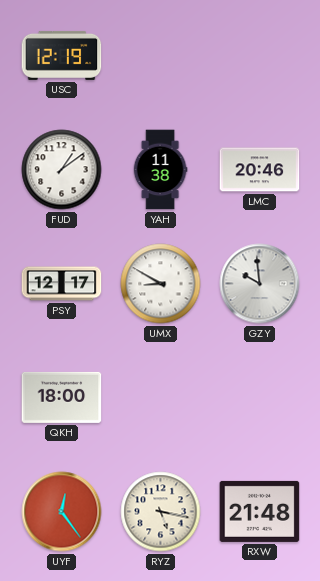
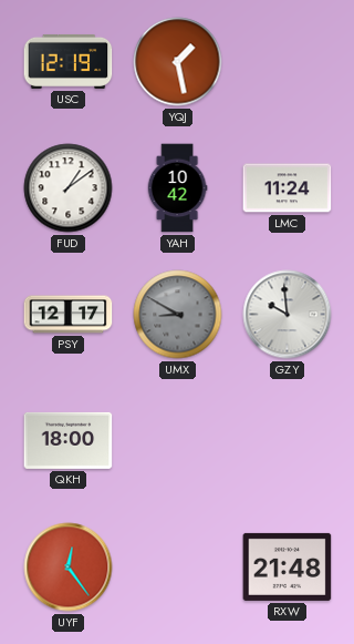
YQJ: none -> 1:28 (178, 62)
YAH: 11:38 -> 10:42 (177, 188)
LMC: 20:46 -> 11:24 (288, 188)
UMX dial: white -> grey (178, 315)
RYZ: 5:17 -> none (161, 512)
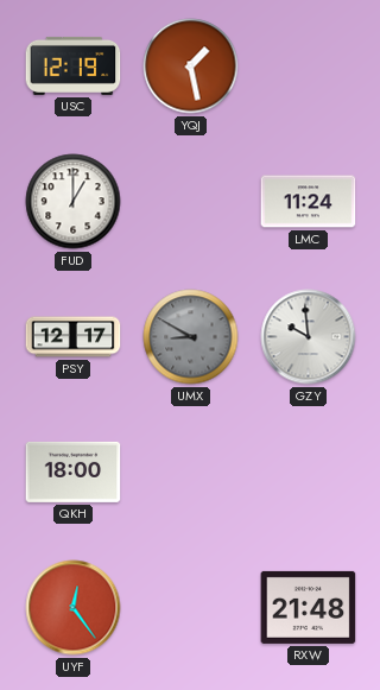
FUD: 1:09 -> 1:00 (74, 202)
YAH: 10:42 -> none (177, 188)
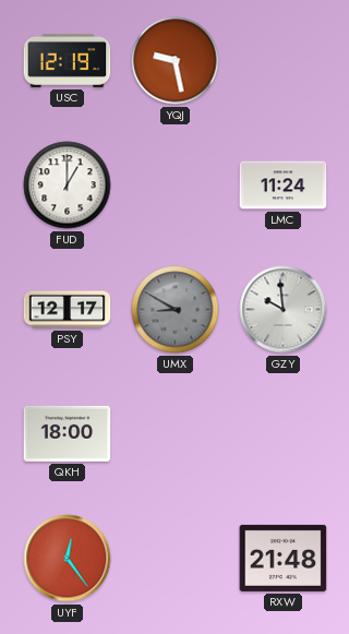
YQJ: 1:28 -> 9:28 (176, 61)
